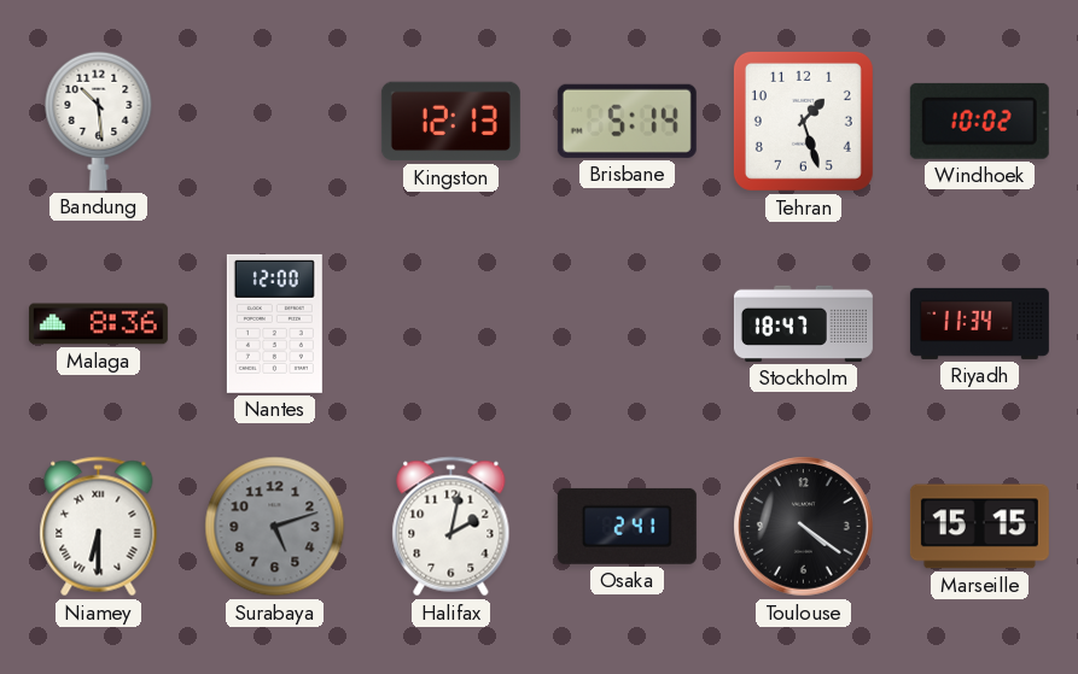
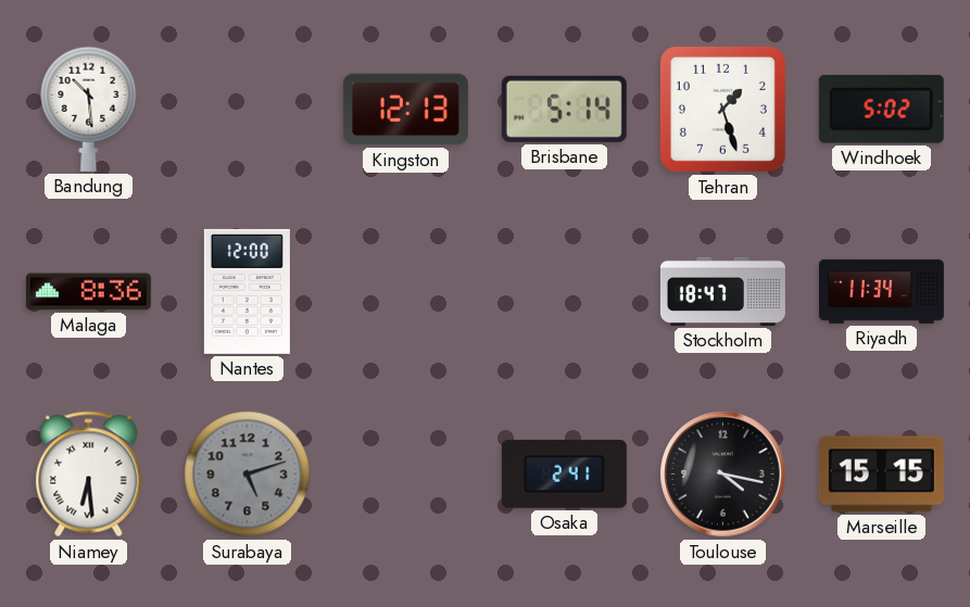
Windhoek: 10:02 -> 5:02 (881, 109)
Niamey: 6:30 -> 6:29 (89, 475)
Halifax: 2:02 -> none (451, 527)
Toulouse: 4:21 -> 4:17 (723, 475)
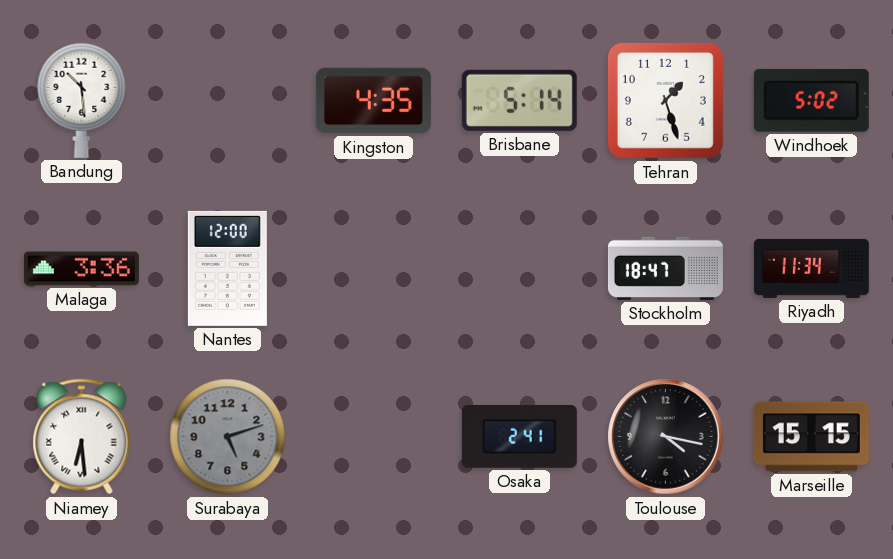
Kingston: 12:13 -> 4:35 (373, 101)
Malaga: 8:36 -> 3:36 (81, 269)
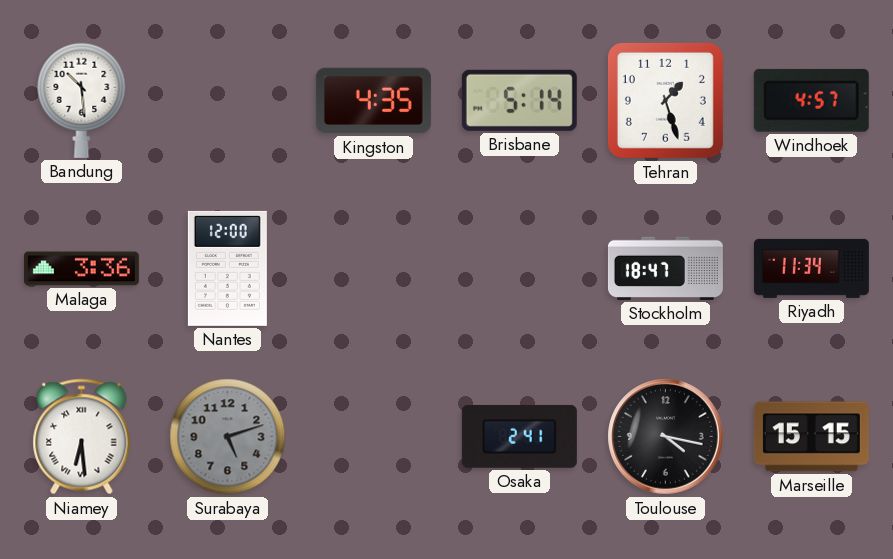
Windhoek: 5:02 -> 4:57 (811, 100)
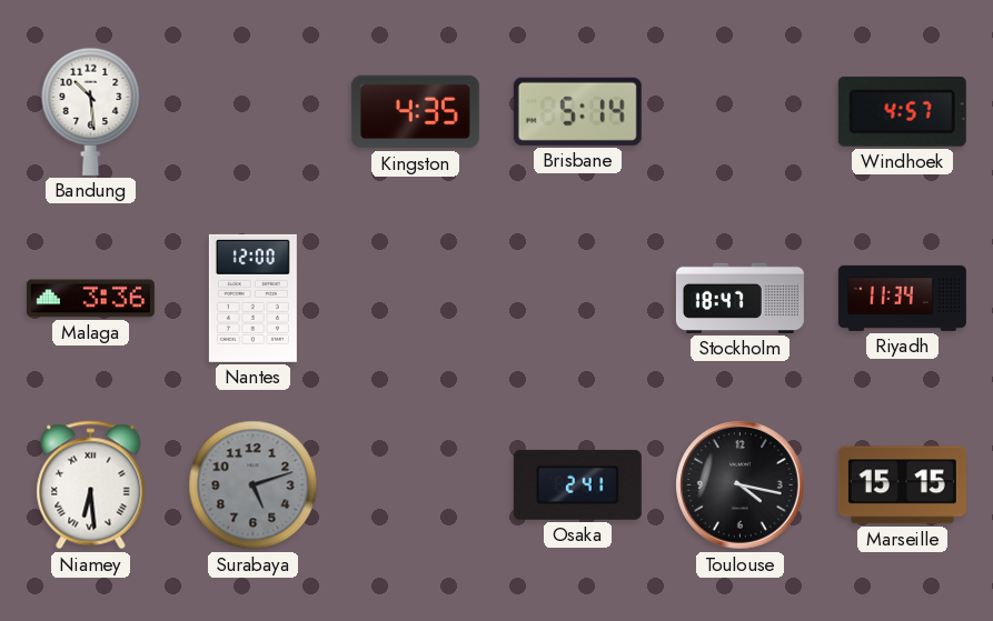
Tehran: 1:27 -> none (665, 100)
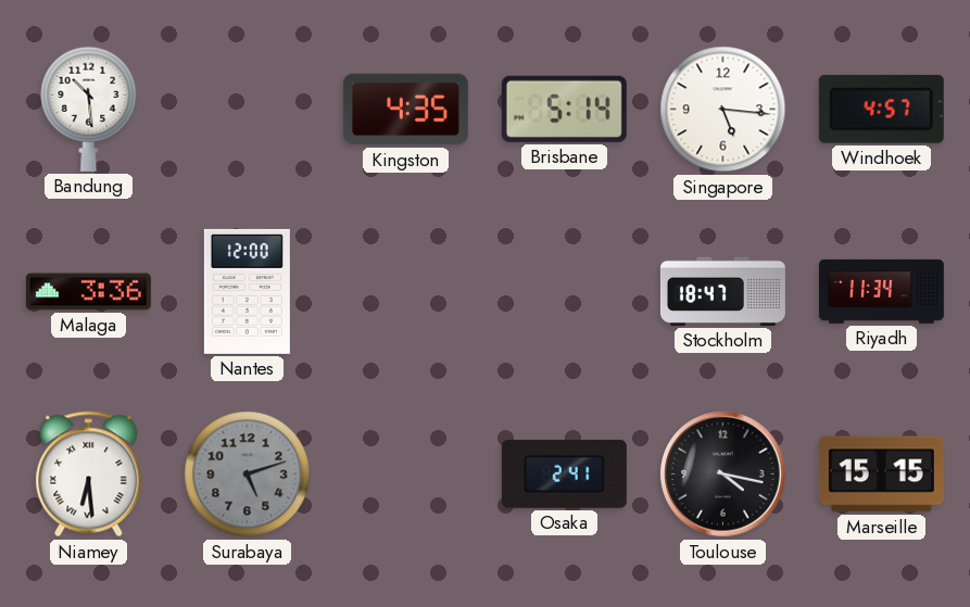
Singapore: none -> 5:16 (723, 110)
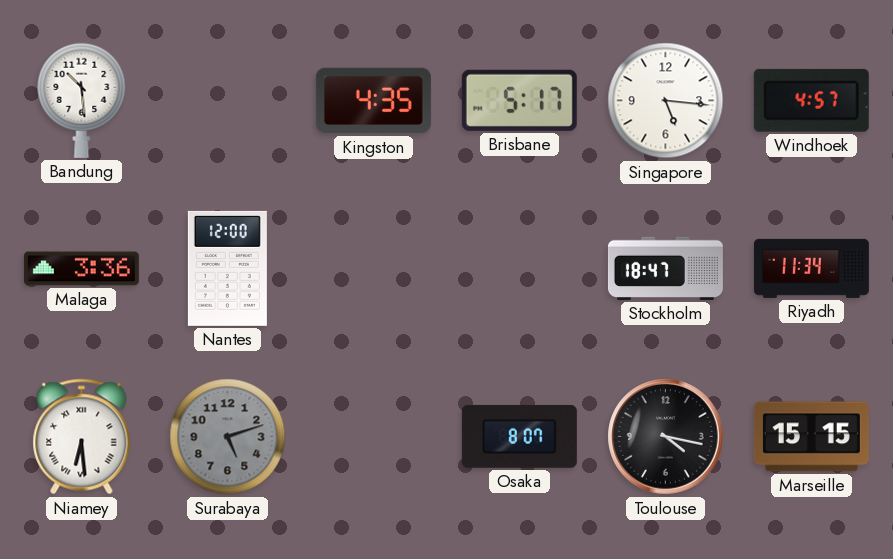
Brisbane: 5:14 -> 5:17 (519, 100)
Osaka: 2:41 -> 8:07 (519, 436)
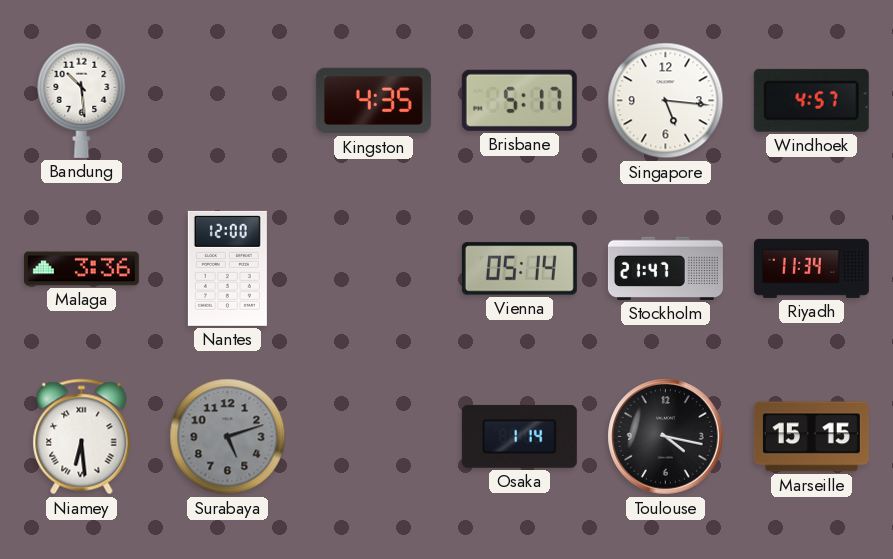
Vienna: none -> 05:14 (519, 269)
Stockholm: 18:47 -> 21:47 (665, 268)
Osaka: 8:07 -> 1:14 (519, 436)
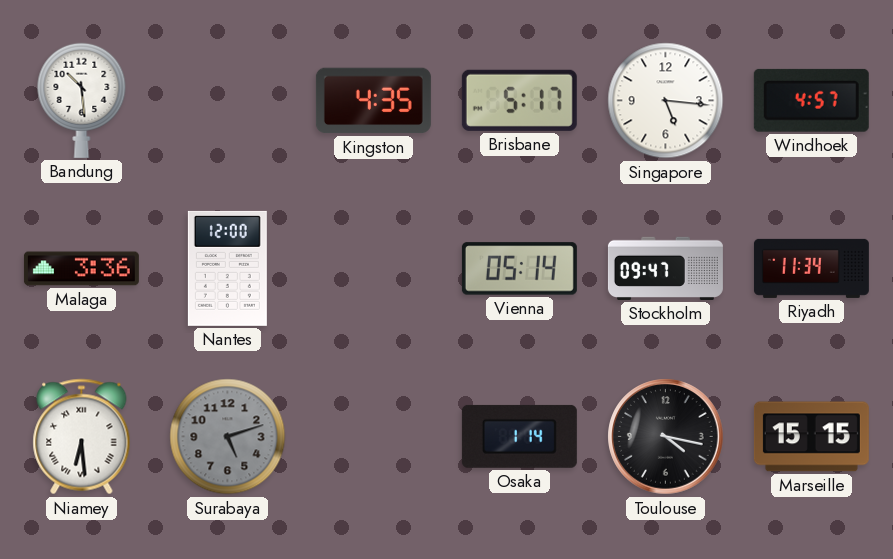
Stockholm: 21:47 -> 09:47 (665, 268)
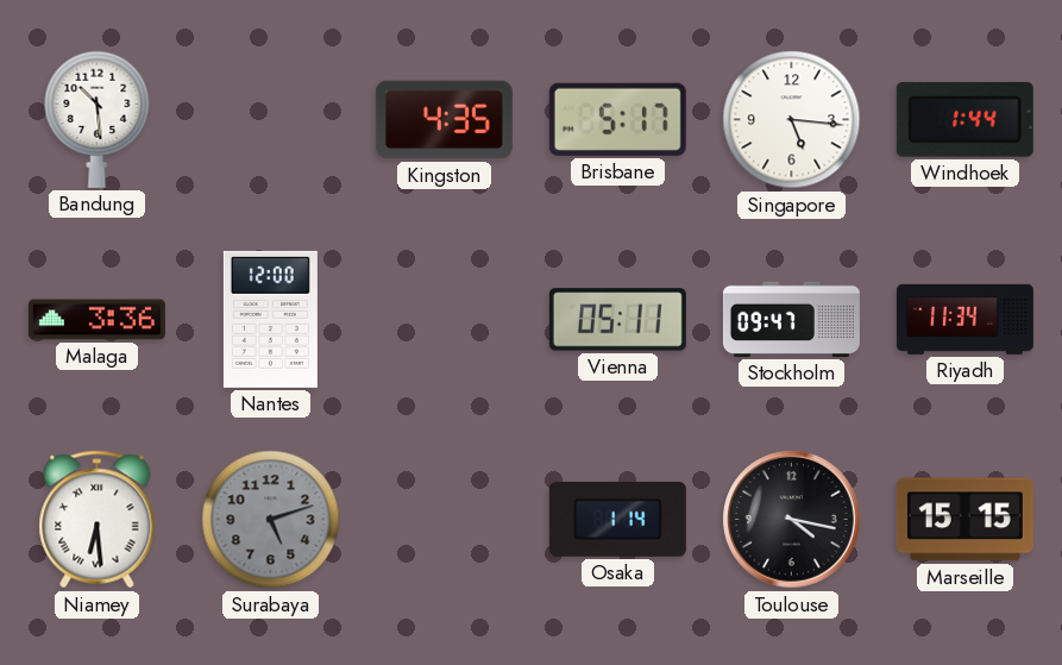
Windhoek: 4:57 -> 1:44 (964, 119)
Vienna: 05:14 -> 05:11 (617, 320)
